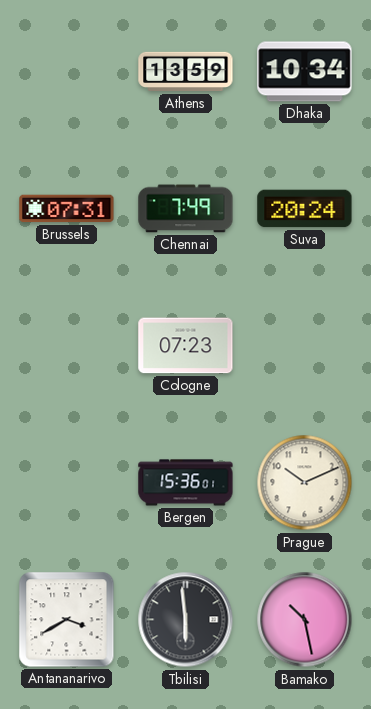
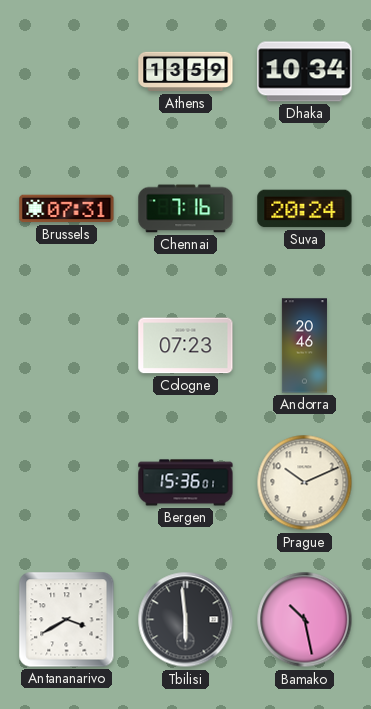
Chennai: 7:49 -> 7:16 (186, 209)
Andorra: none -> 20:46 (304, 346)
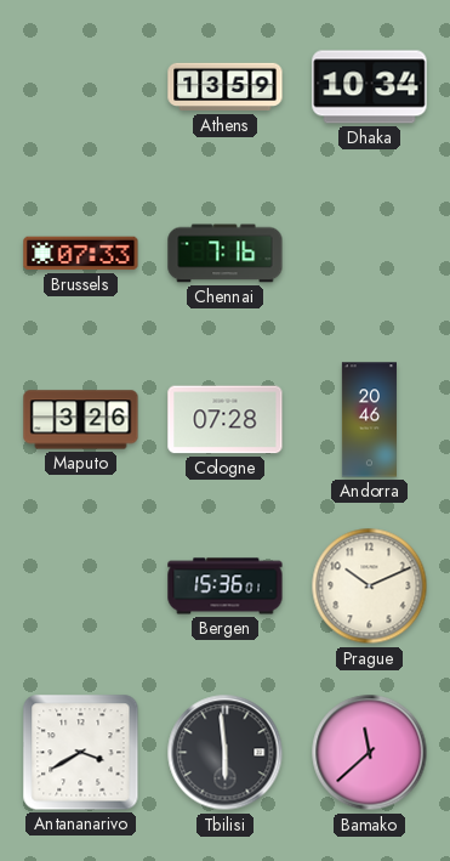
Brussels: 07:31 -> 07:33 (81, 254)
Suva: 20:24 -> none (305, 209)
Maputo: none -> 3:26 (81, 420)
Cologne: 07:23 -> 07:28 (226, 420)
Bamako: 10:28 -> 11:38 (370, 753)
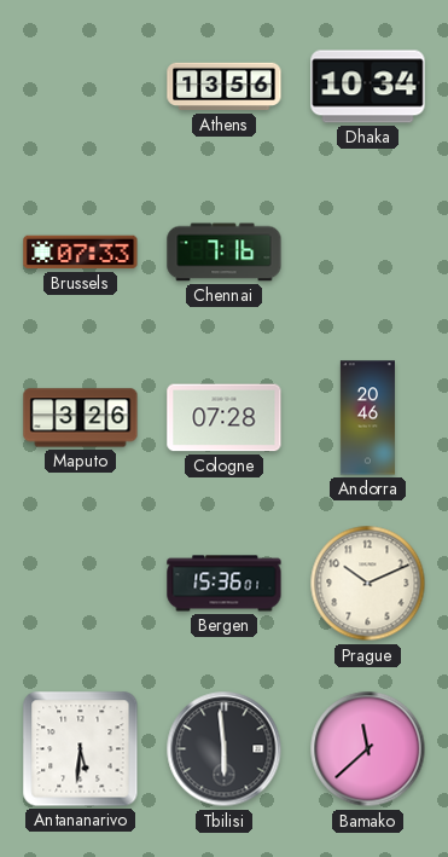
Athens: 13:59 -> 13:56 (225, 87)
Antananarivo: 3:40 -> 5:31 (81, 749)
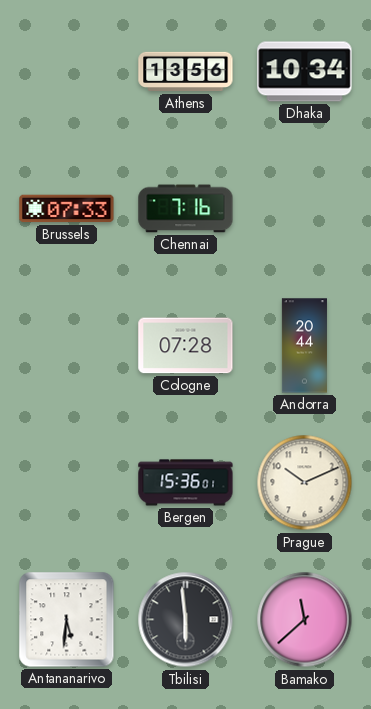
Maputo: 3:26 -> none (81, 418)
Andorra: 20:46 -> 20:44 (304, 346)
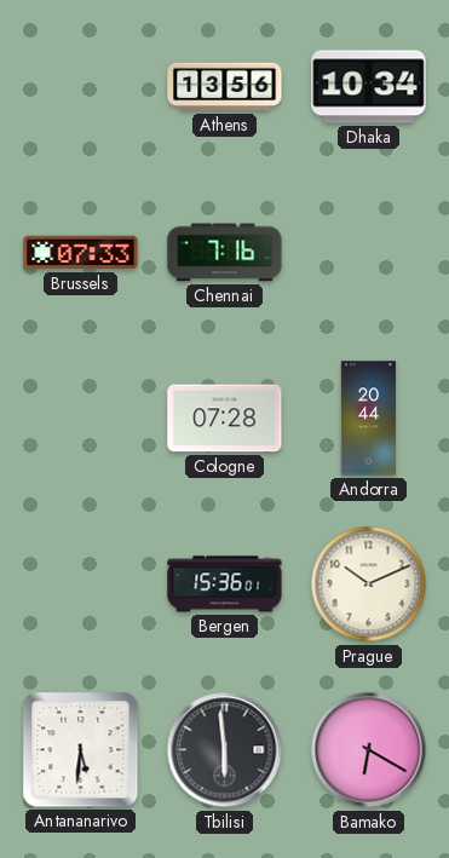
Bamako: 11:38 -> 6:20 (369, 750)
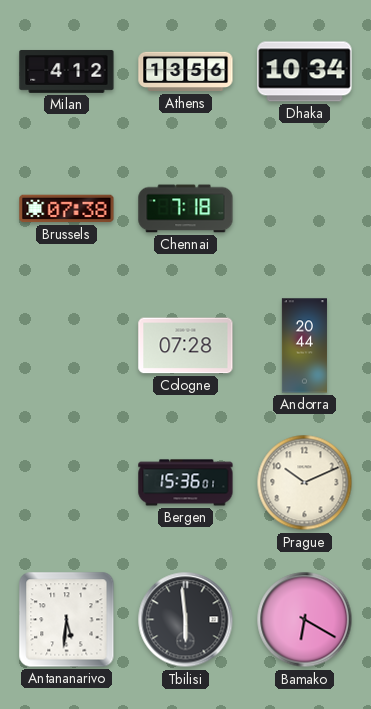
Milan: none -> 4:12 (67, 71)
Brussels: 07:33 -> 07:38 (67, 209)
Chennai: 7:16 -> 7:18 (186, 209)
